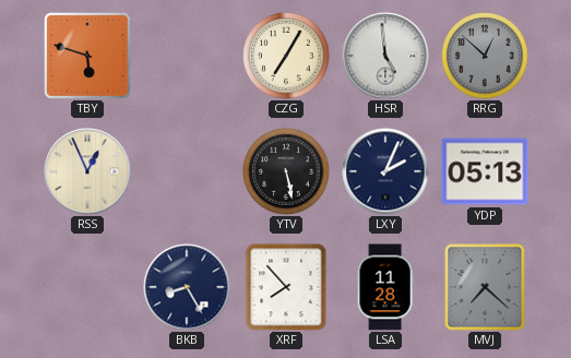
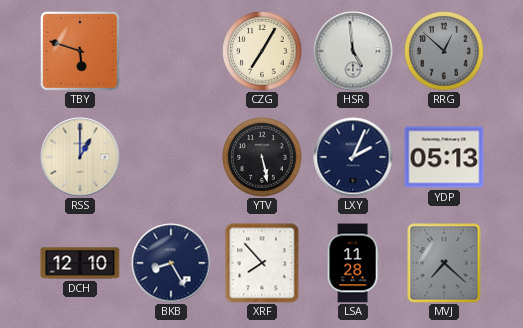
RSS: 12:56 -> 1:00 (80, 157)
DCH: none -> 12:10 (80, 263)
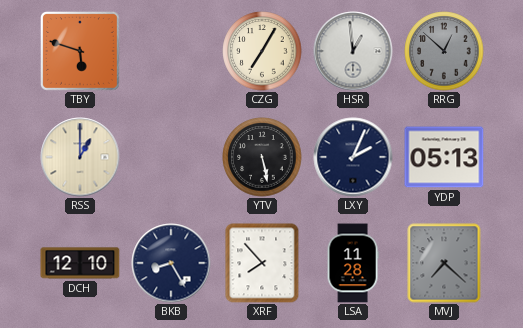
HSR: 4:59 -> 12:59 (353, 51)
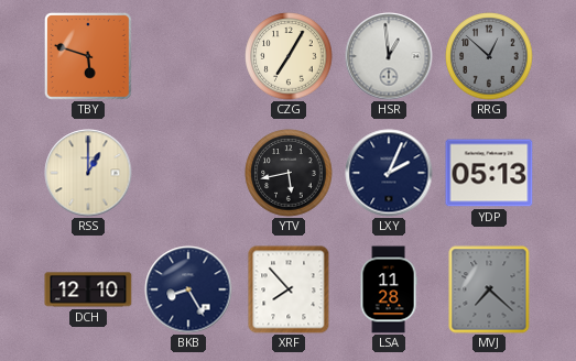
YTV: 5:28 -> 5:43 (289, 173)
